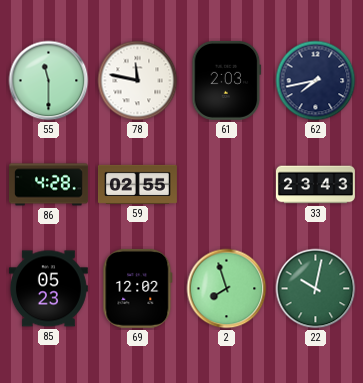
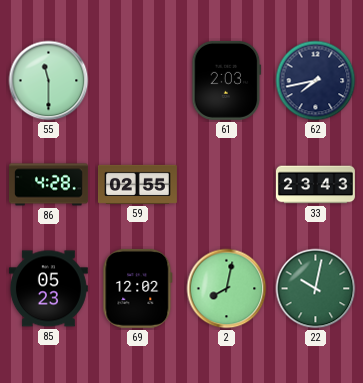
78: 11:47 -> none (138, 81)
2: 7:57 -> 8:02 (227, 289)
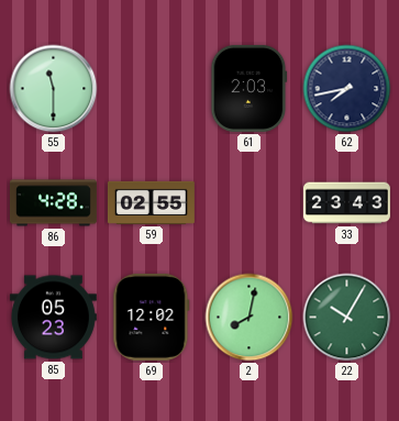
22: 10:02 -> 10:05 (347, 318)
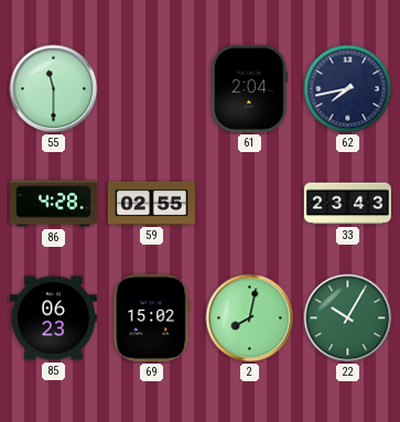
61: 2:03 -> 2:04 (250, 88)
85: 05:23 -> 06:23 (53, 318)
69: 12:02 -> 15:02 (152, 317)
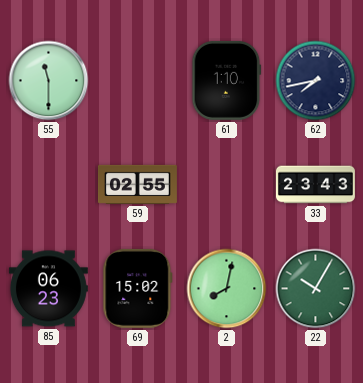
61: 2:04 -> 1:10 (227, 80)
86: 4:28 -> none (53, 204)
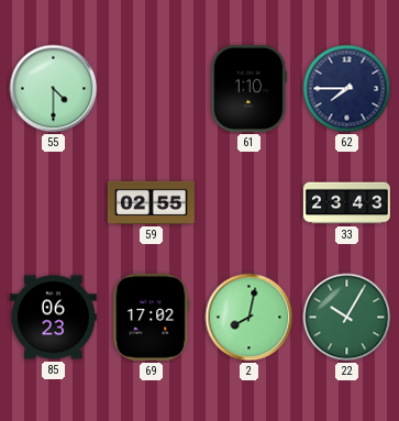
55: 11:30 -> 4:30 (54, 89)
62: 7:43 -> 7:45 (347, 89)
69: 15:02 -> 17:02 (152, 317)
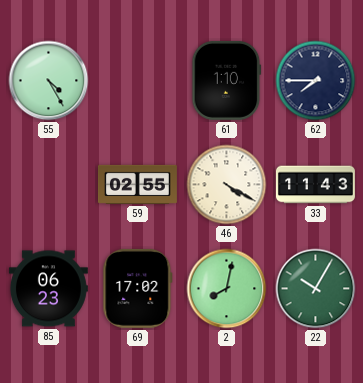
55: 4:30 -> 4:25 (49, 81)
46: none -> 4:20 (227, 185)
33: 23:43 -> 11:43 (315, 185)
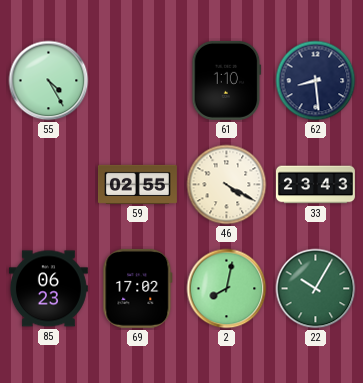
62: 7:45 -> 8:29 (316, 81)
33: 11:43 -> 23:43 (315, 185)
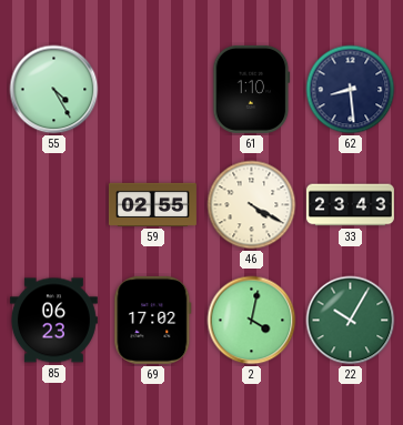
2: 8:02 -> 4:02 (252, 321)
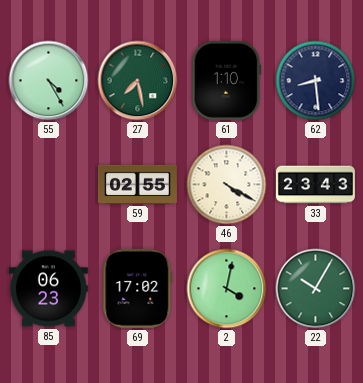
27: none -> 7:28 (138, 81)
